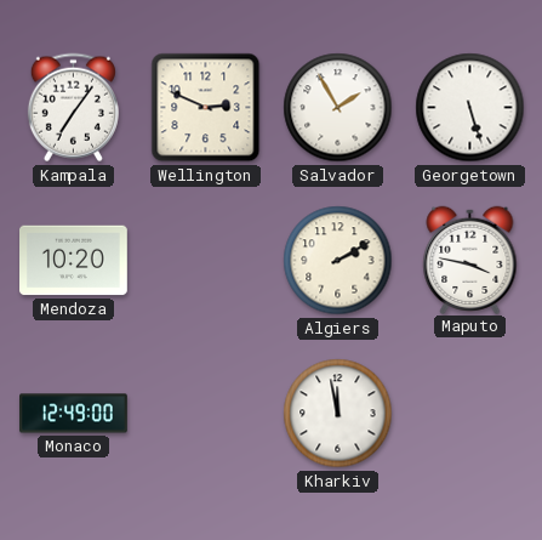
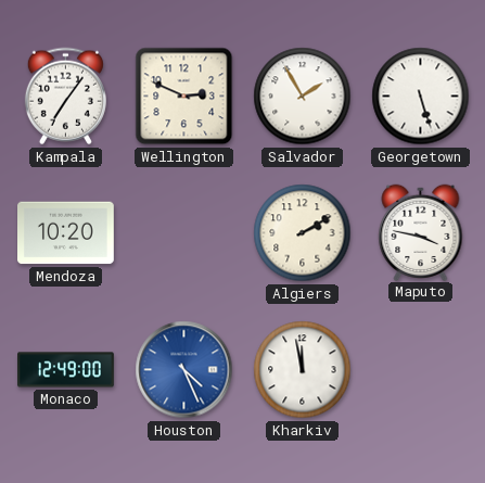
Houston: none -> 4:26 (184, 370)
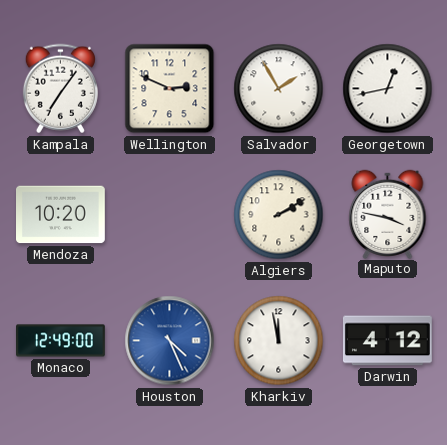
Georgetown: 5:27 -> 12:43 (388, 89)
Darwin: none -> 4:12 (388, 341)
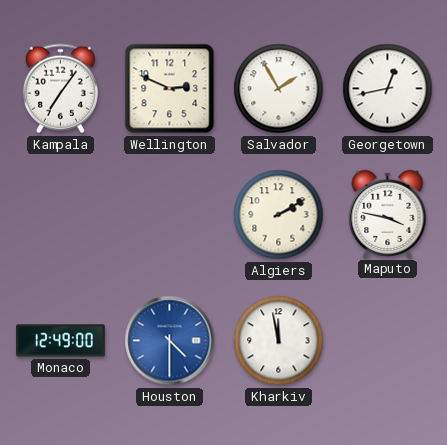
Mendoza: 10:20 -> none (61, 215)
Houston: 4:26 -> 4:30 (170, 341)
Darwin: 4:12 -> none (388, 341)
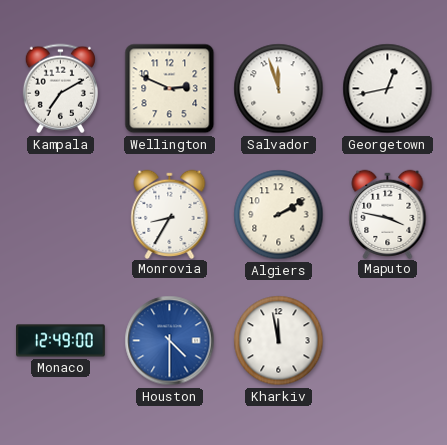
Kampala: 7:06 -> 7:10 (60, 89)
Salvador: 1:55 -> 11:57 (279, 89)
Monrovia: none -> 8:35 (170, 214)
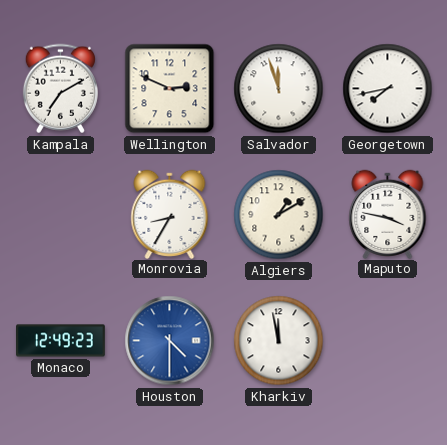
Georgetown: 12:43 -> 7:43 (388, 89)
Algiers: 2:10 -> 1:10 (279, 215)
Monaco: 12:49:00 -> 12:49:23 (61, 341)
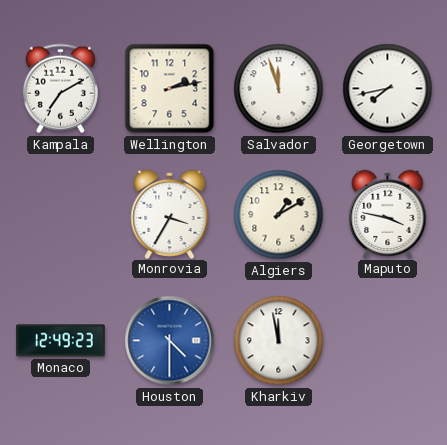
Wellington: 2:49 -> 2:13 (170, 89)
Monrovia: 8:35 -> 3:35 (170, 214)
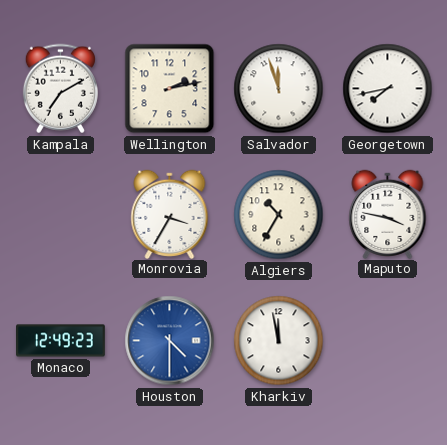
Algiers: 1:10 -> 10:35 (279, 215)
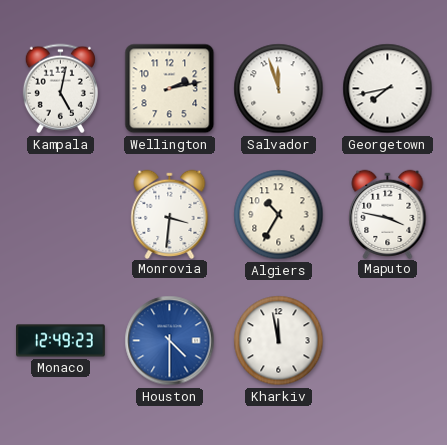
Kampala: 7:10 -> 5:02 (60, 89)
Monrovia: 3:35 -> 3:31 (170, 214)
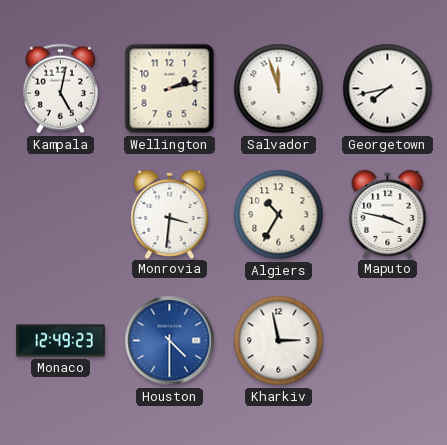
Kharkiv: 11:58 -> 2:58 (279, 341)
